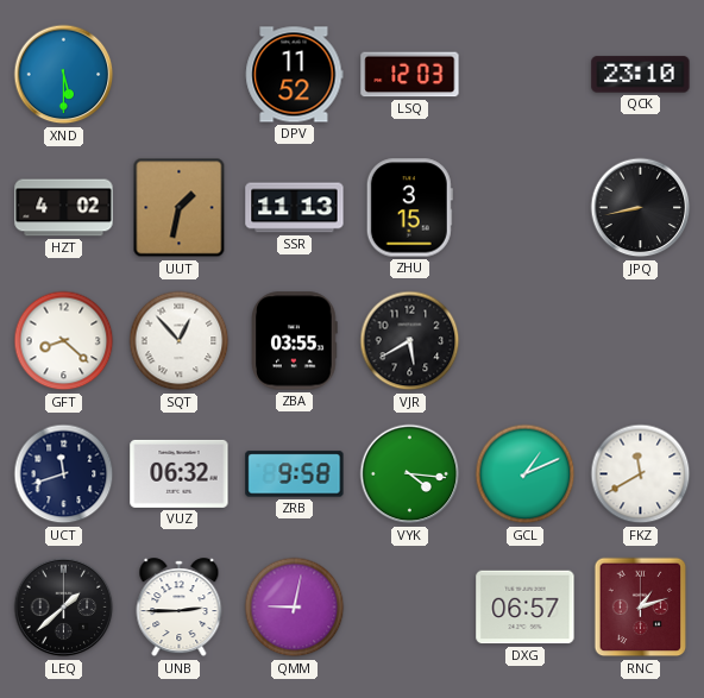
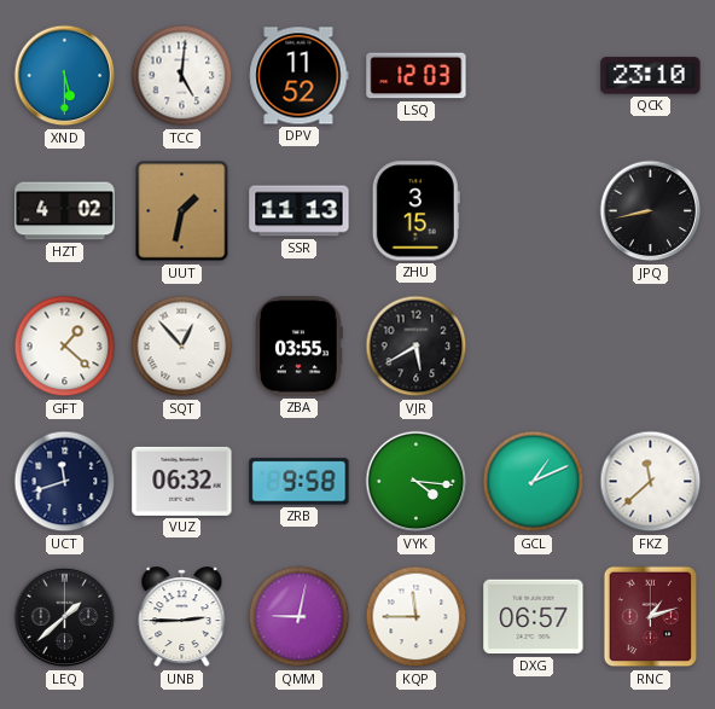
TCC: none -> 5:01 (182, 76)
GFT: 8:22 -> 1:22 (65, 347)
FKZ: 11:40 -> 11:38 (651, 482)
KQP: none -> 11:45 (417, 617)
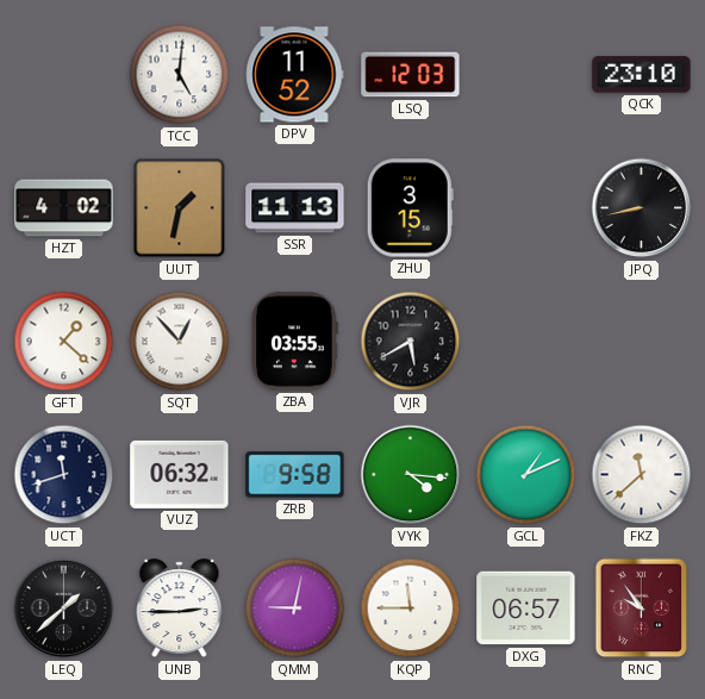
XND: 5:30 -> none (65, 76)
RNC: 1:12 -> 9:54 (642, 608)
